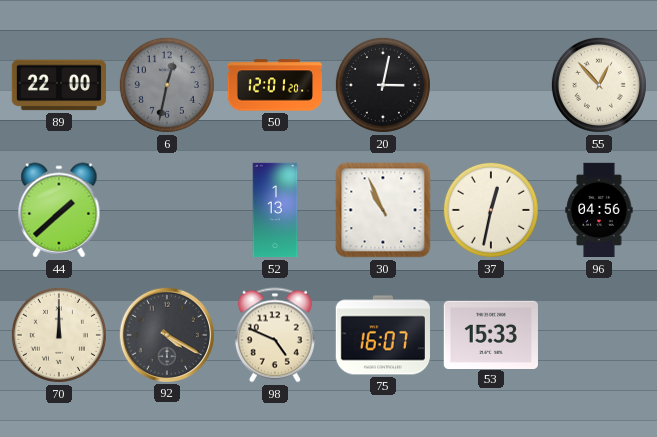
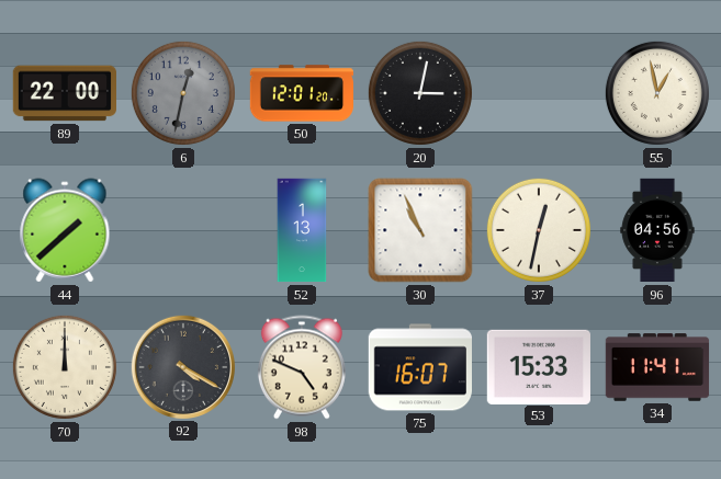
55: 12:53 -> 12:58 (657, 93)
34: none -> 11:41 (657, 367)
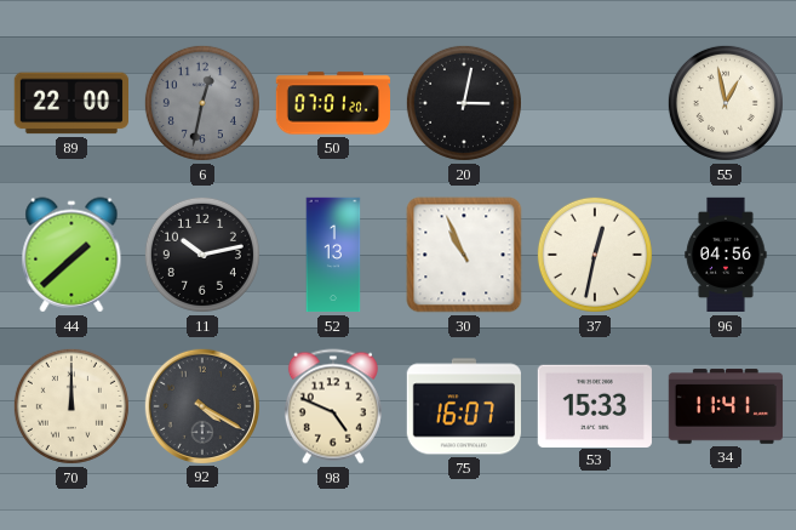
50: 12:01 -> 07:01 (333, 103)
11: none -> 10:13 (202, 255)
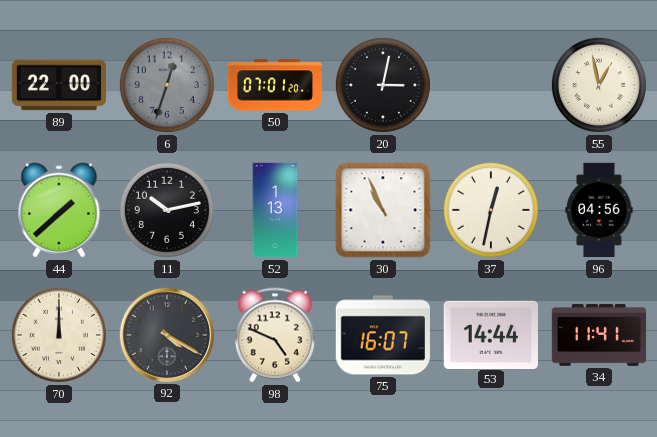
6: 12:32 -> 12:33 (167, 85)
53: 15:33 -> 14:44 (490, 334)
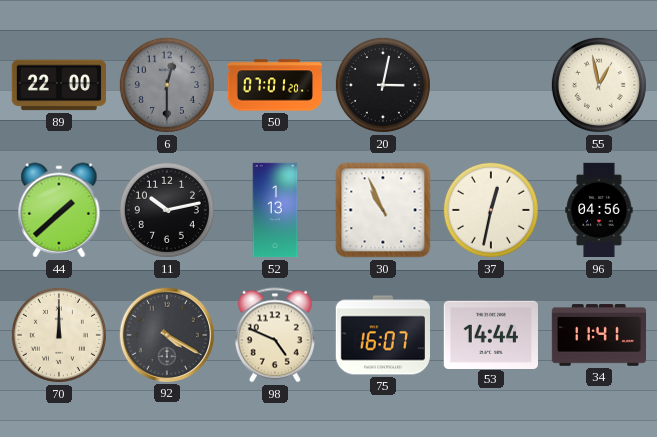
6: 12:33 -> 12:30 (167, 85)
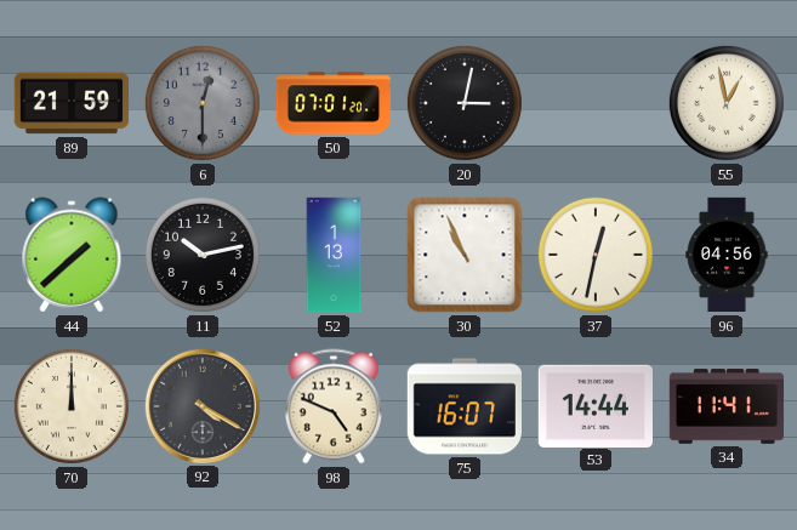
89: 22:00 -> 21:59 (70, 103)
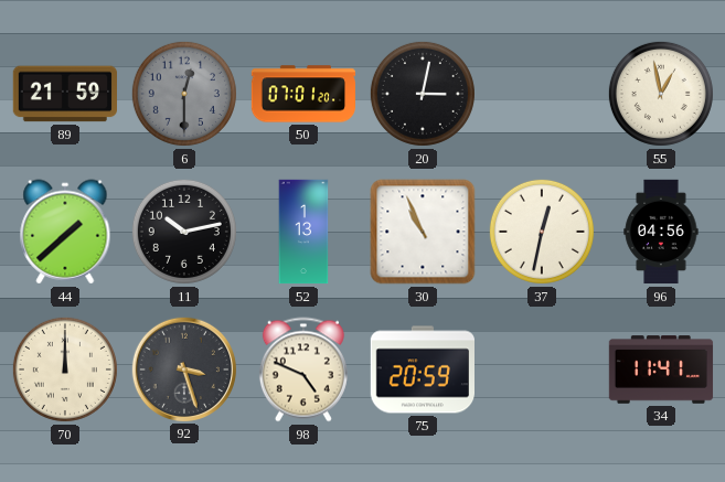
92: 4:20 -> 3:27 (183, 368)
75: 16:07 -> 20:59 (422, 369)
53: 14:44 -> none (594, 405)
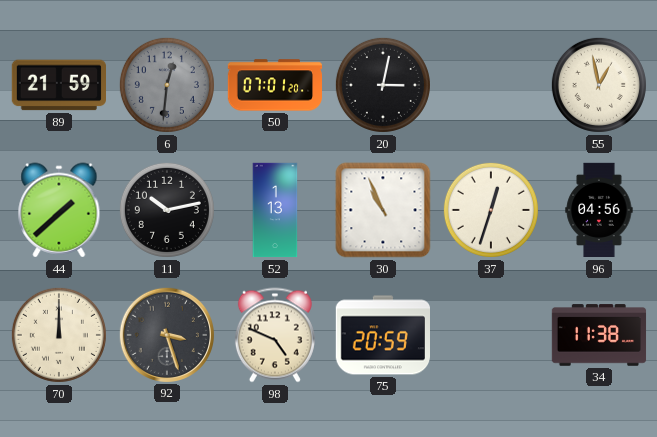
6: 12:30 -> 12:31 (167, 85)
37: 12:32 -> 12:33 (491, 210)
34: 11:41 -> 11:38 (599, 335)
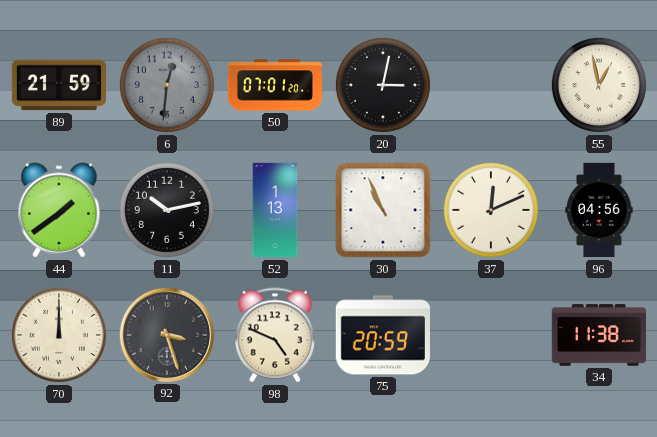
44: 1:38 -> 1:39 (59, 210)
37: 12:33 -> 12:11 (491, 210)
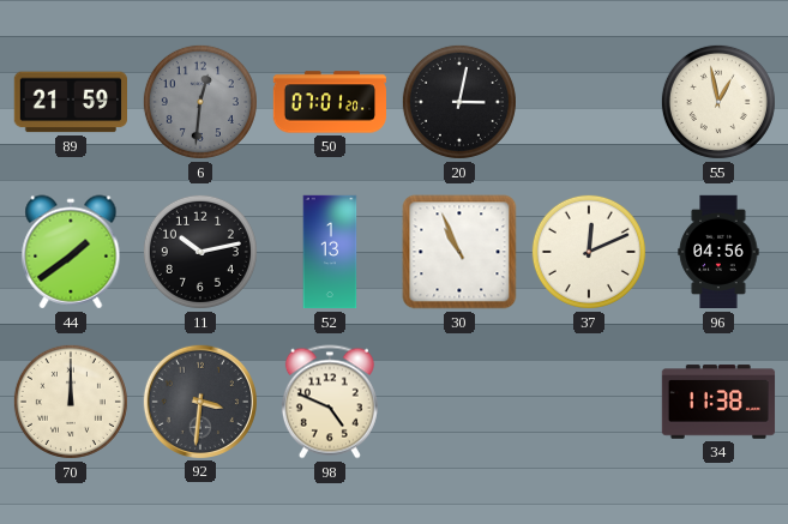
92: 3:27 -> 3:31 (199, 400)
75: 20:59 -> none (382, 335)
